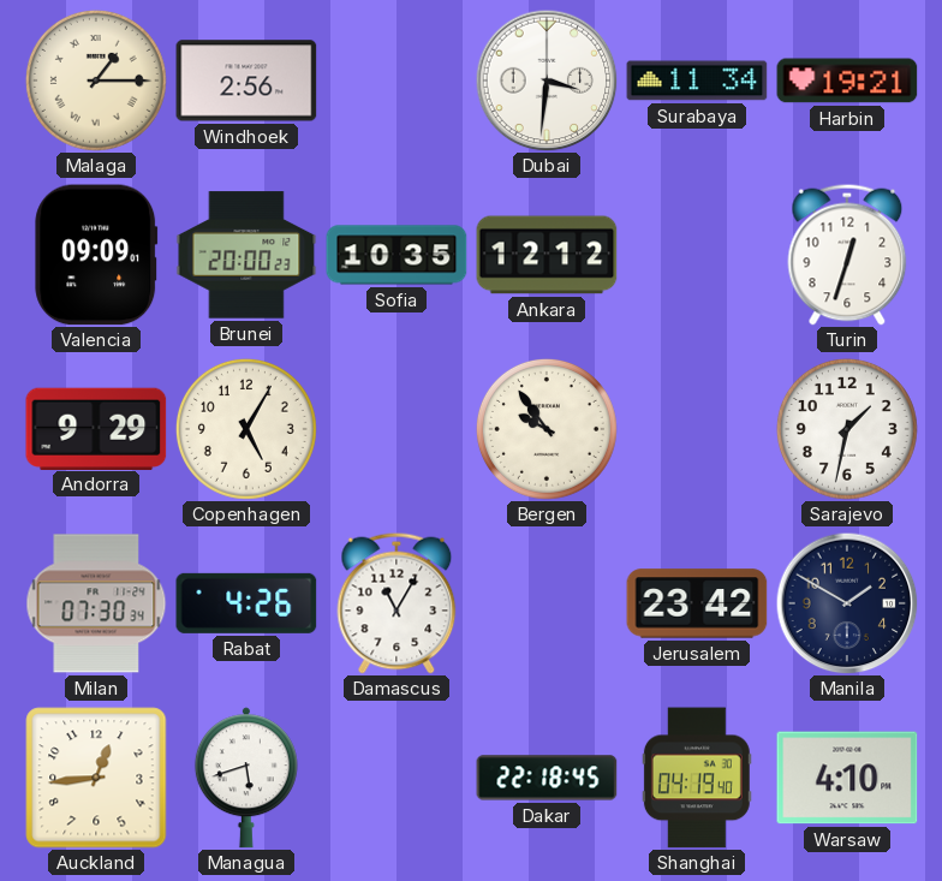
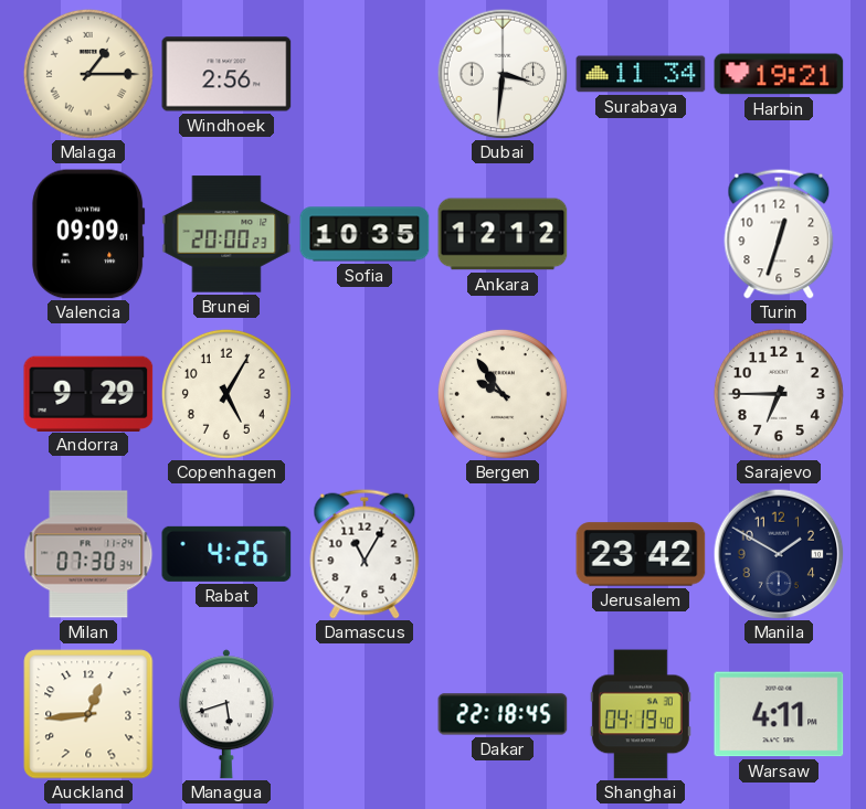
Sarajevo: 1:32 -> 6:45 (779, 394)
Warsaw: 4:10 -> 4:11 (779, 714)
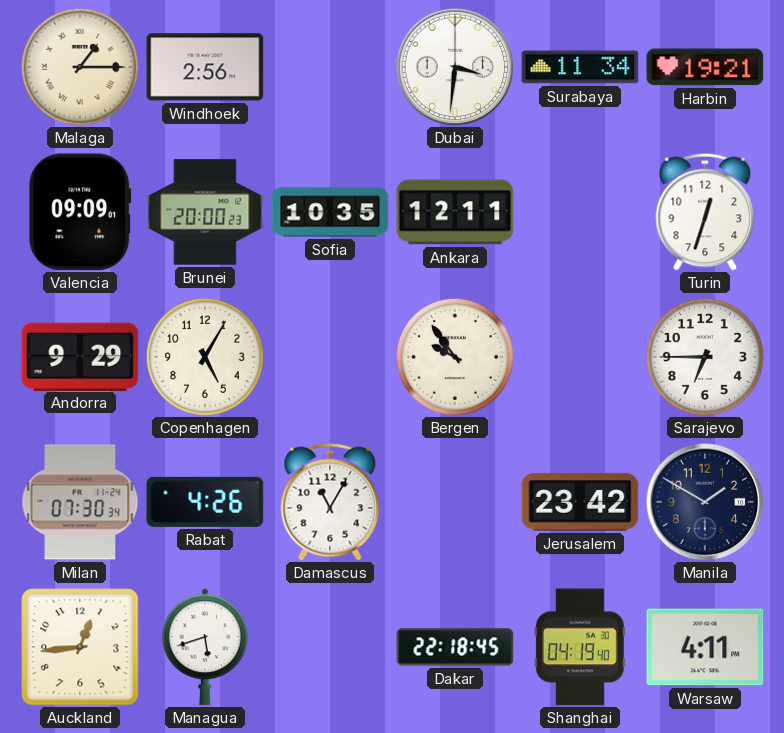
Ankara: 12:12 -> 12:11 (455, 212)
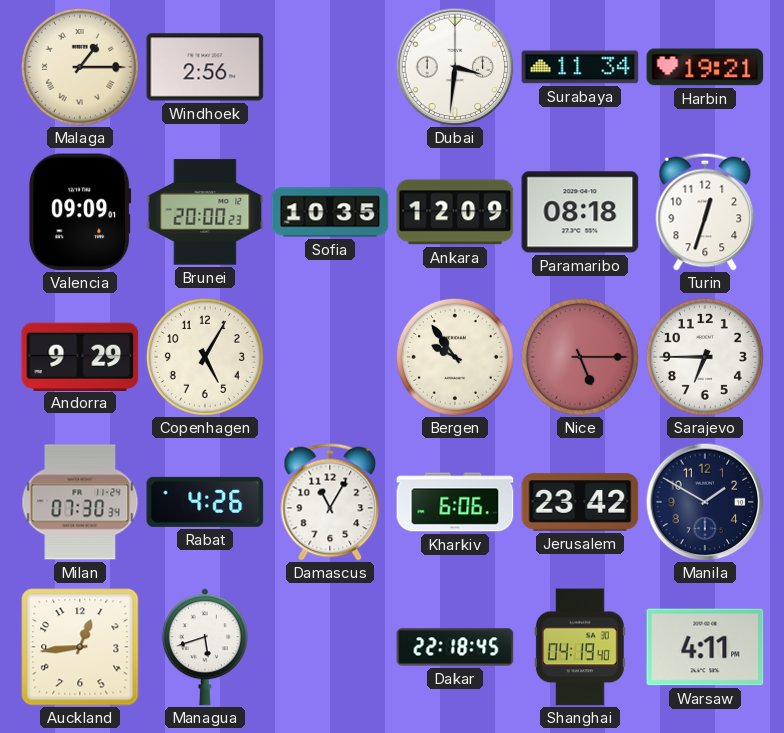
Ankara: 12:11 -> 12:09 (455, 212)
Paramaribo: none -> 08:18 (580, 212)
Nice: none -> 5:15 (580, 357)
Kharkiv: none -> 6:06 (455, 502)
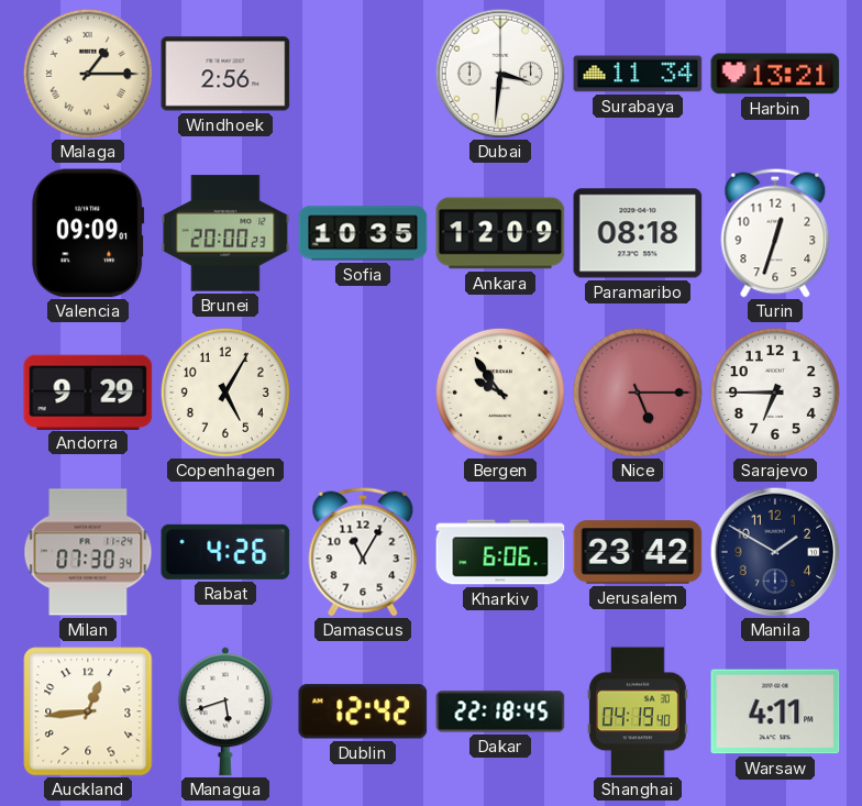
Harbin: 19:21 -> 13:21 (775, 74)
Dublin: none -> 12:42 (363, 711)
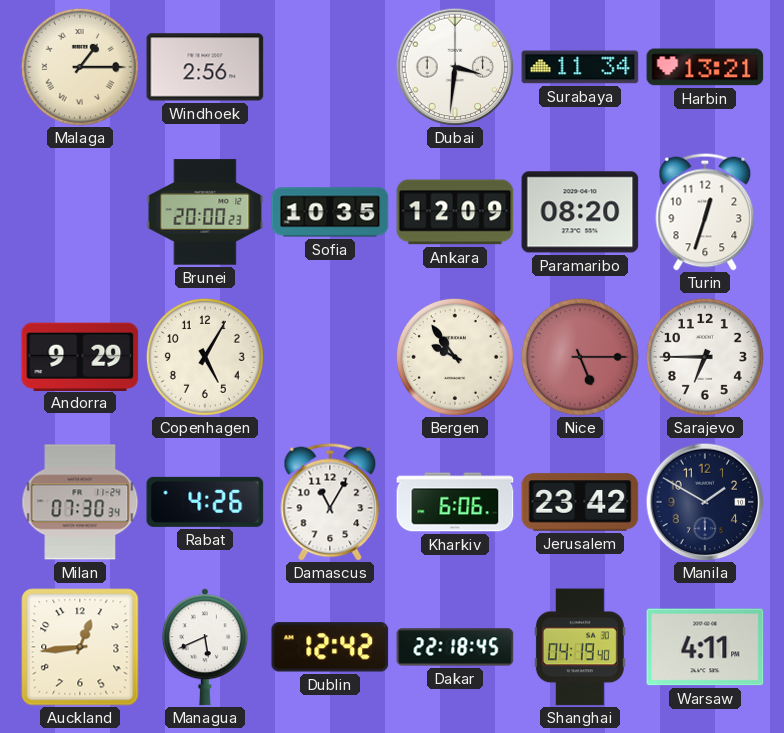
Valencia: 09:09 -> none (88, 233)
Paramaribo: 08:18 -> 08:20 (580, 212)
Managua: 5:42 -> 5:41 (205, 647)
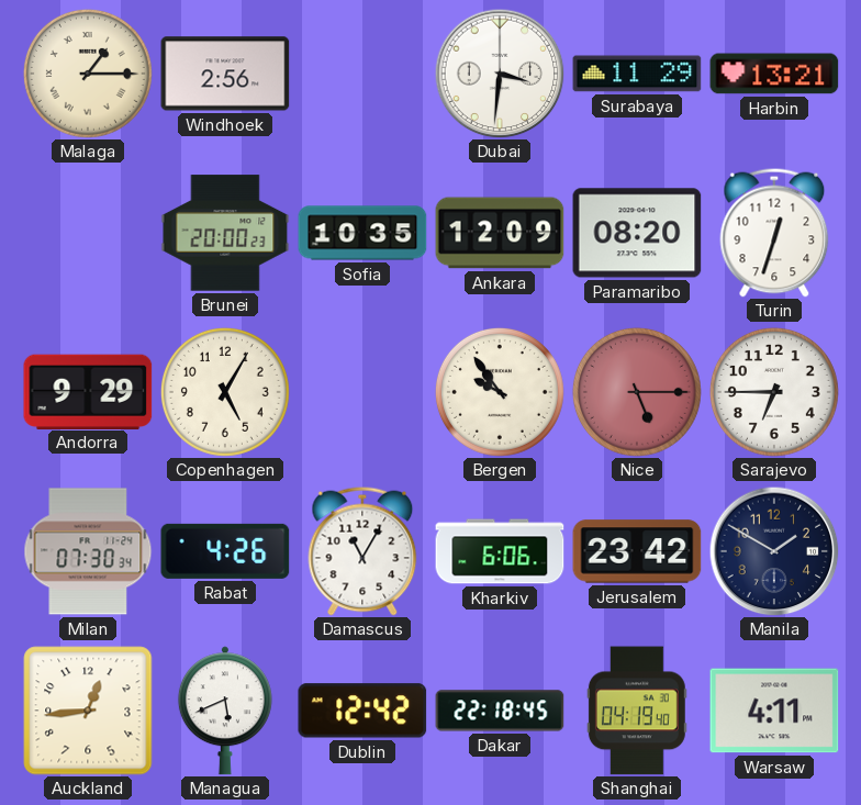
Surabaya: 11:34 -> 11:29 (637, 74)
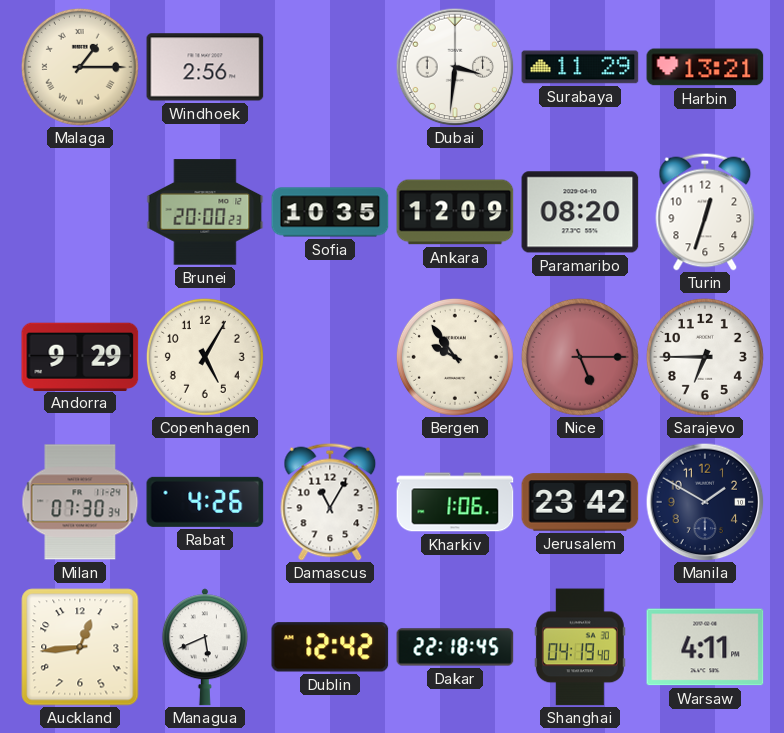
Kharkiv: 6:06 -> 1:06 (455, 502)
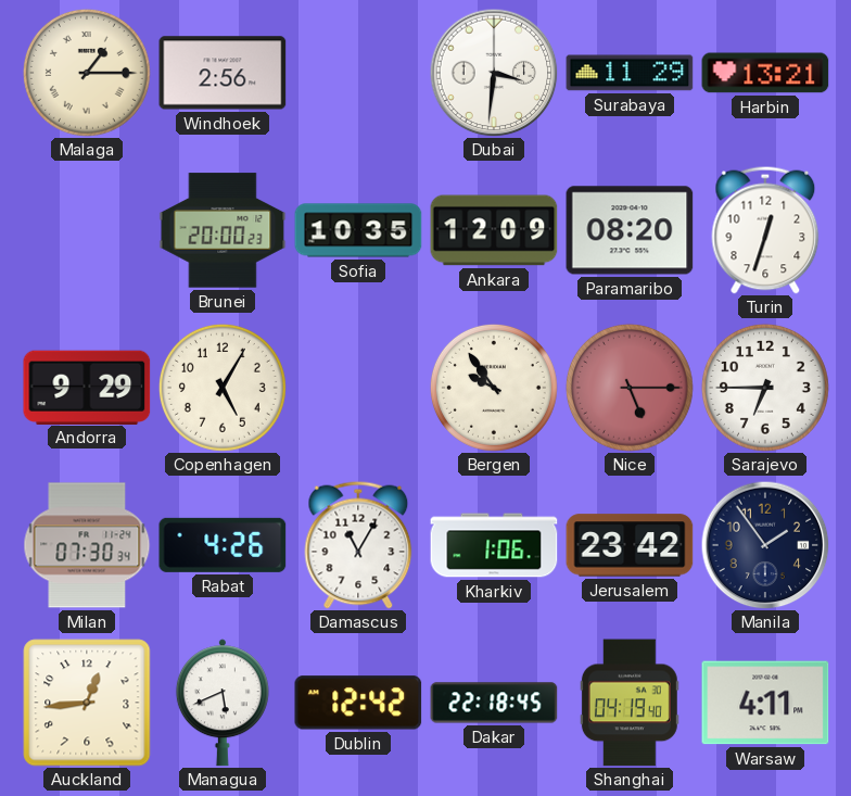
Manila: 1:50 -> 1:54 (765, 545)
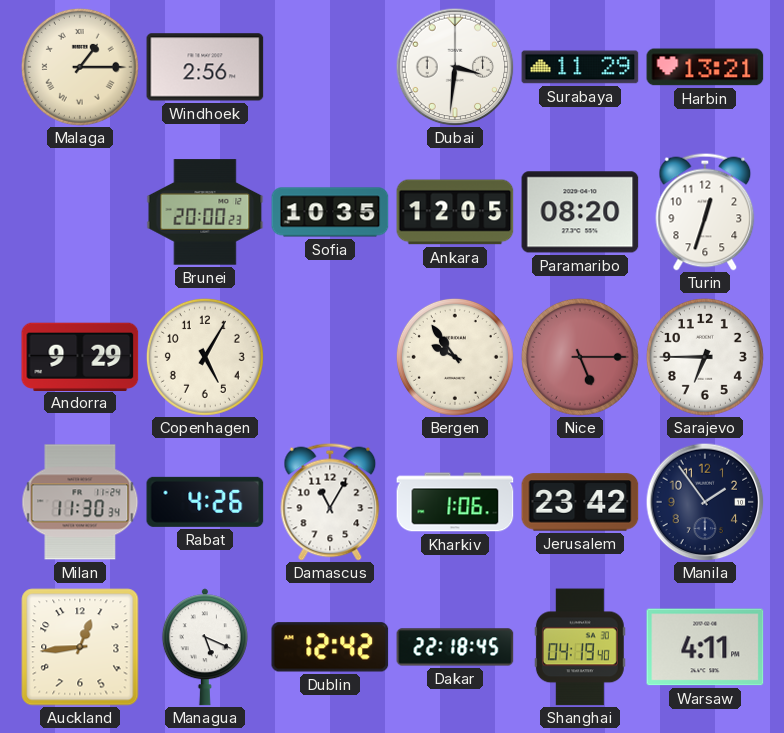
Ankara: 12:09 -> 12:05 (455, 212)
Milan: 07:30 -> 11:30 (80, 502)
Managua: 5:41 -> 5:19 (205, 647)
